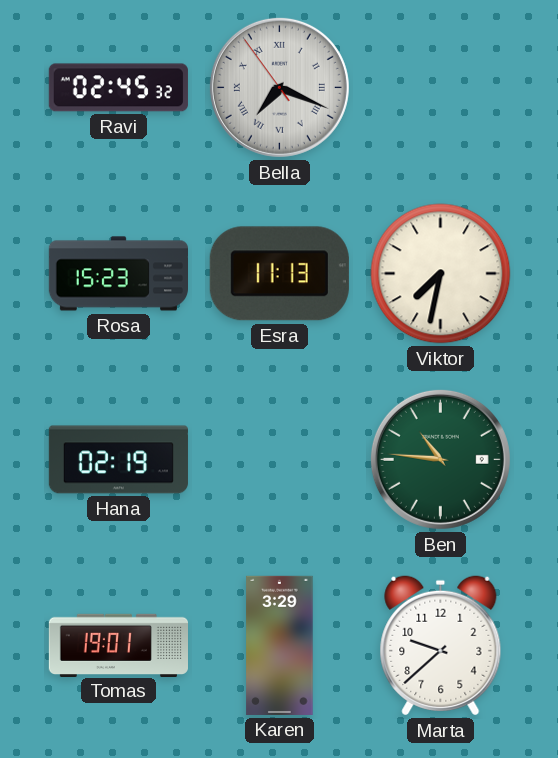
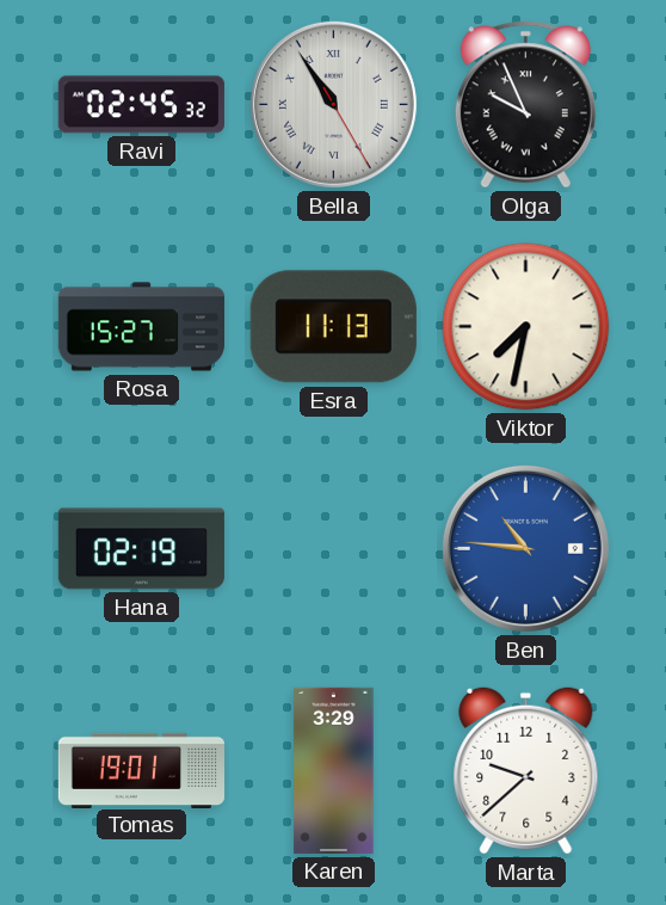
Bella: 7:18 -> 10:54 (333, 104)
Olga: none -> 9:56 (525, 105)
Rosa: 15:23 -> 15:27 (141, 327)
Ben dial: green -> blue (525, 548)
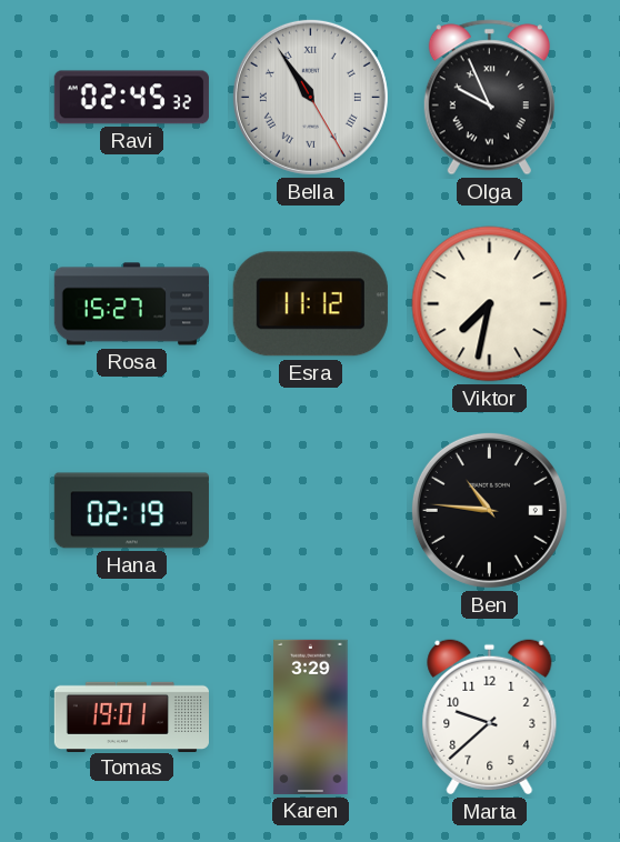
Esra: 11:13 -> 11:12 (310, 304)
Ben dial: blue -> black (489, 510)
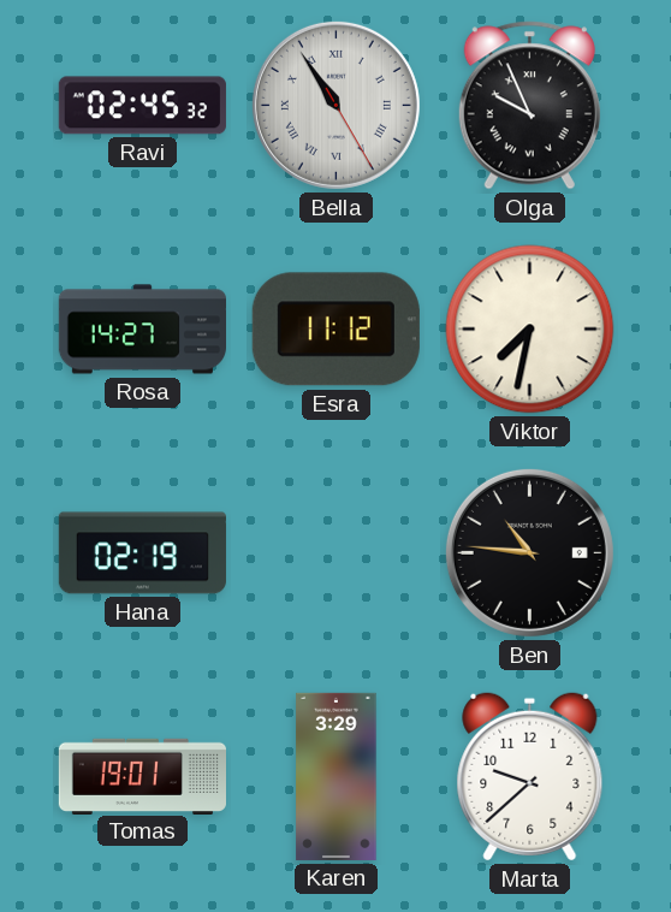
Rosa: 15:27 -> 14:27 (142, 330)
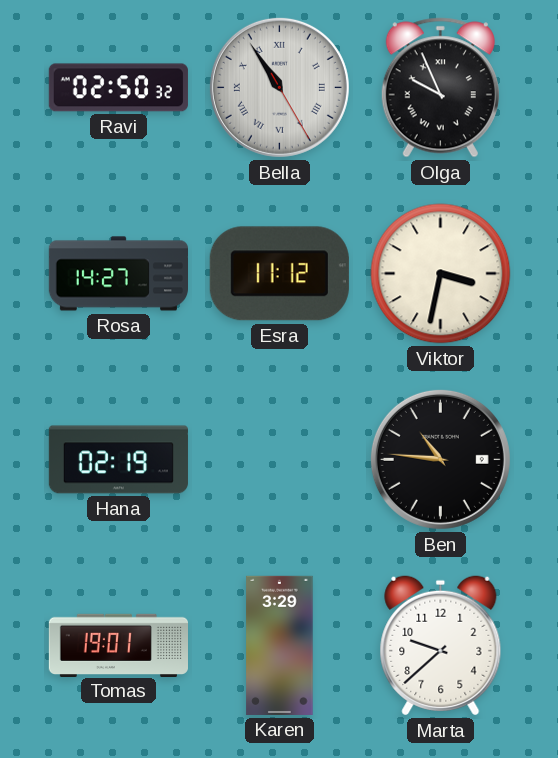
Ravi: 02:45 -> 02:50 (118, 88)
Viktor: 7:32 -> 3:32 (441, 274)
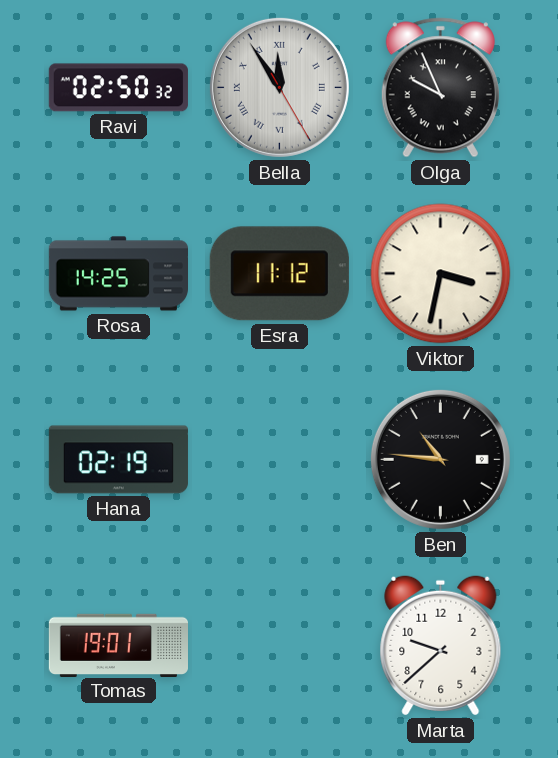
Bella: 10:54 -> 11:54 (279, 87)
Rosa: 14:27 -> 14:25 (118, 274)
Karen: 3:29 -> none (280, 645)
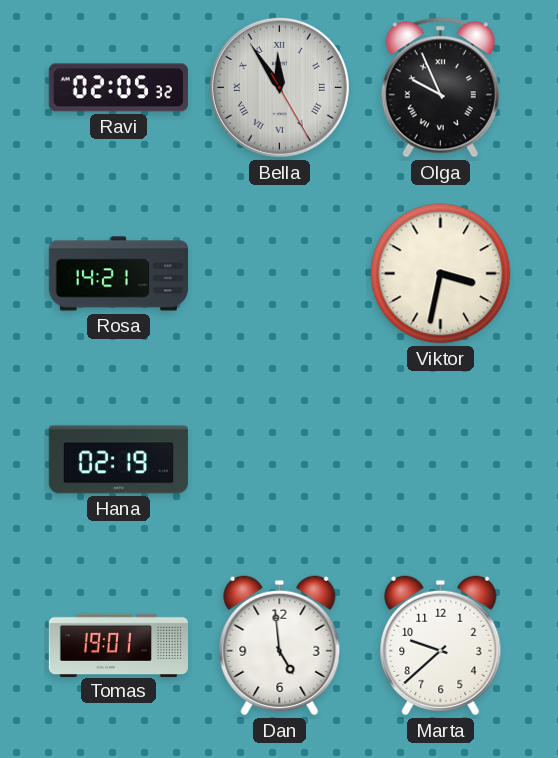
Ravi: 02:50 -> 02:05 (118, 88)
Rosa: 14:25 -> 14:21 (118, 274)
Esra: 11:12 -> none (279, 274)
Ben: 10:46 -> none (440, 459)
Dan: none -> 4:59 (280, 646)
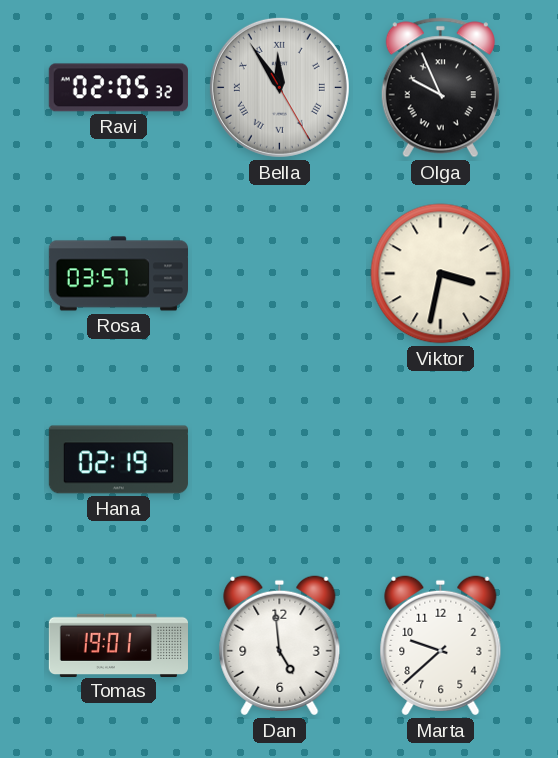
Rosa: 14:21 -> 03:57 (118, 274)
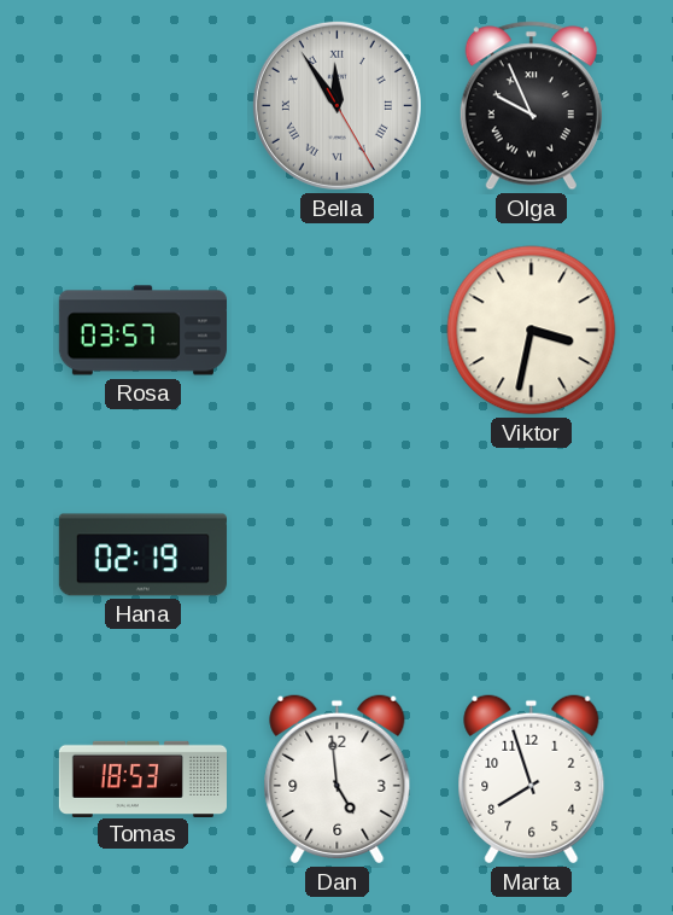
Ravi: 02:05 -> none (118, 88)
Tomas: 19:01 -> 18:53 (142, 779)
Marta: 9:38 -> 7:57 (532, 780)
